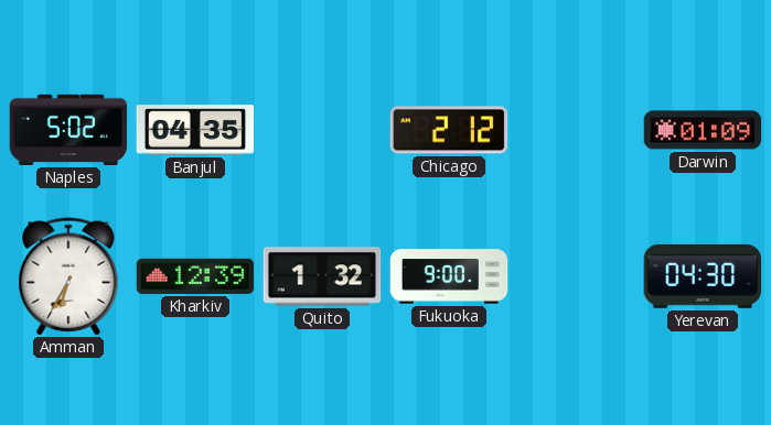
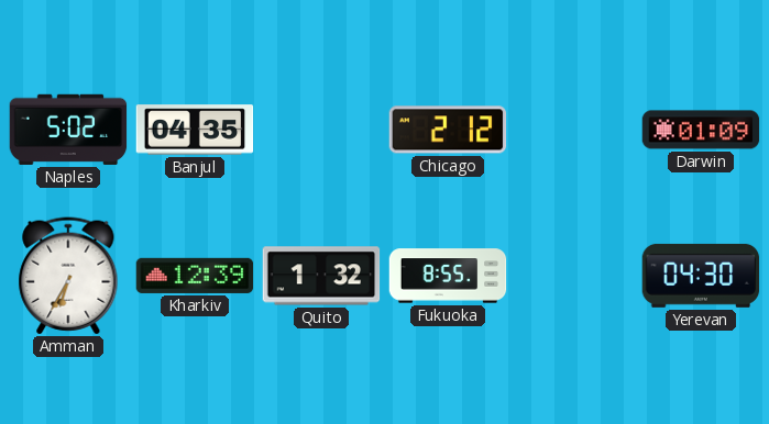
Fukuoka: 9:00 -> 8:55 (448, 276)
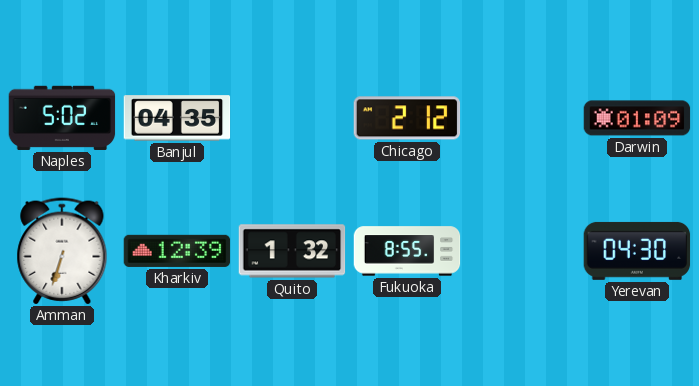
Amman: 6:35 -> 6:33 (62, 251)
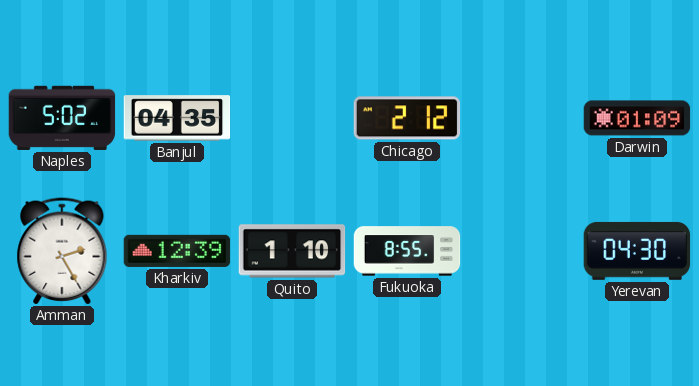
Amman: 6:33 -> 2:25 (62, 251)
Quito: 1:32 -> 1:10 (292, 251)
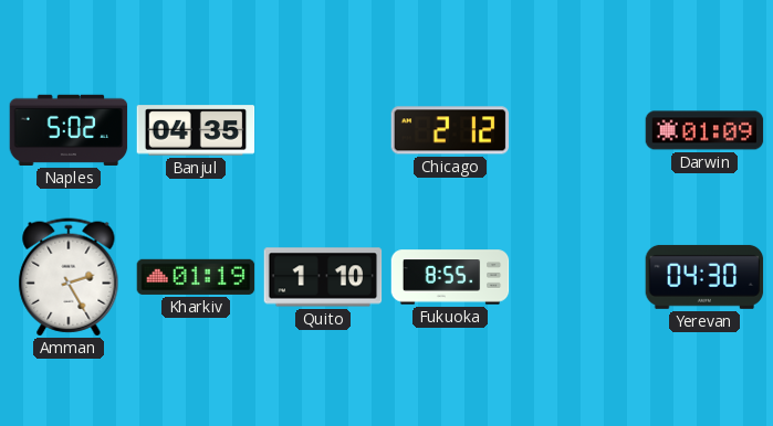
Kharkiv: 12:39 -> 01:19 (196, 277)
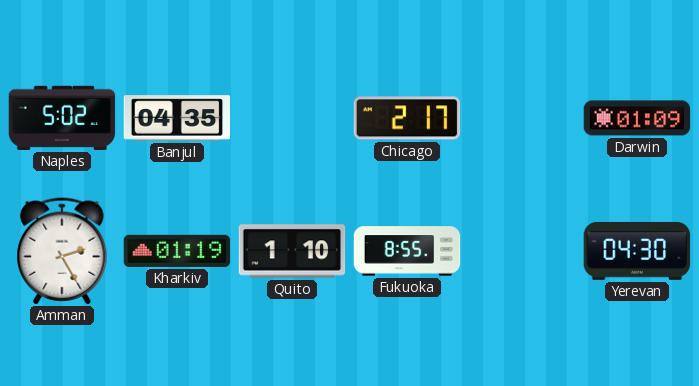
Chicago: 2:12 -> 2:17 (407, 118)
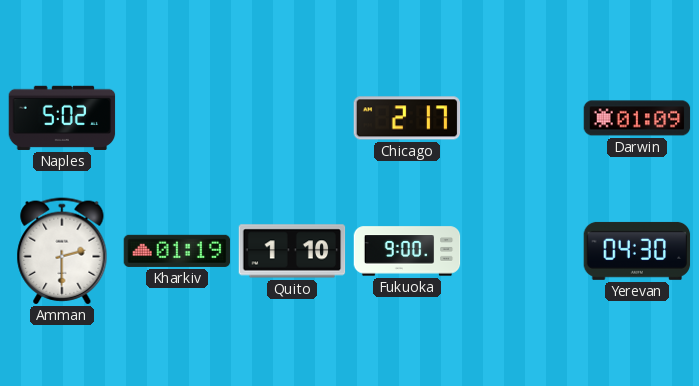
Banjul: 04:35 -> none (177, 118)
Amman: 2:25 -> 2:30 (62, 251)
Fukuoka: 8:55 -> 9:00 (407, 251)
